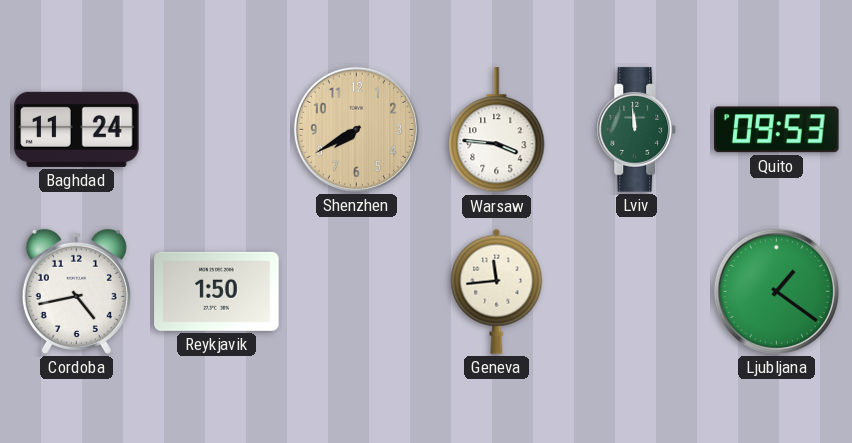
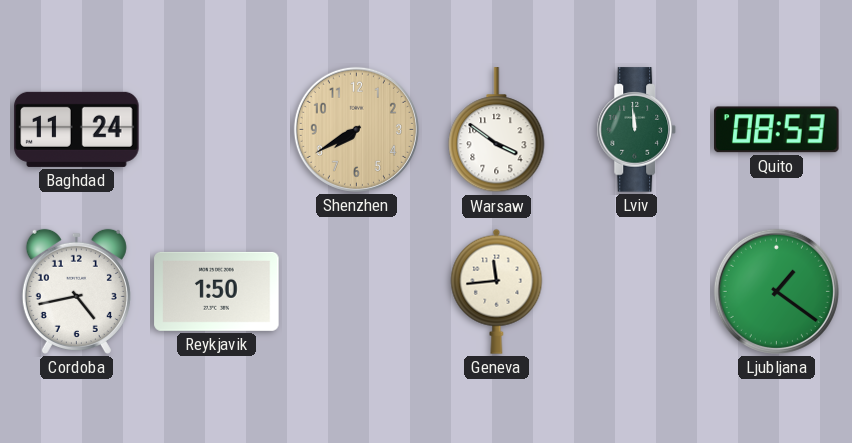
Warsaw: 3:46 -> 3:51 (497, 130)
Quito: 09:53 -> 08:53 (777, 130)
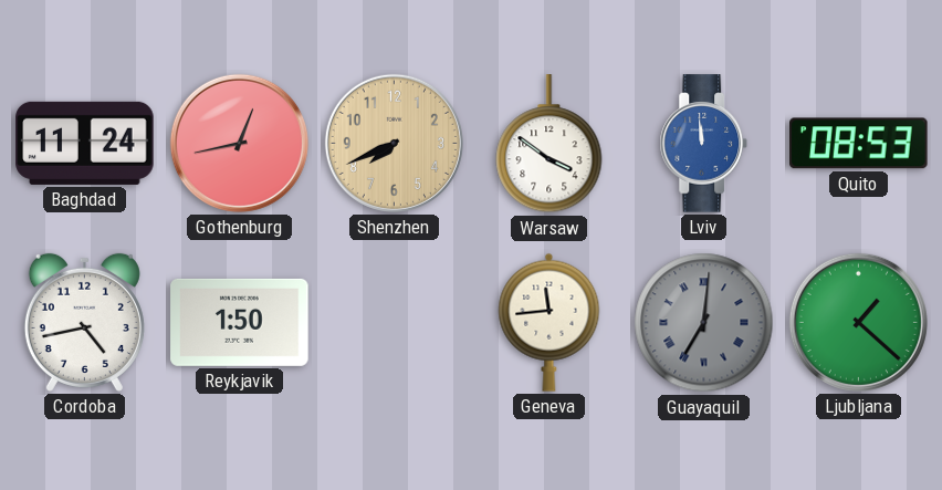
Gothenburg: none -> 12:43 (239, 143)
Shenzhen: 7:40 -> 7:41 (394, 143)
Lviv dial: green -> blue (704, 144)
Guayaquil: none -> 7:01 (704, 323)
Ljubljana: 1:21 -> 1:22 (858, 322)
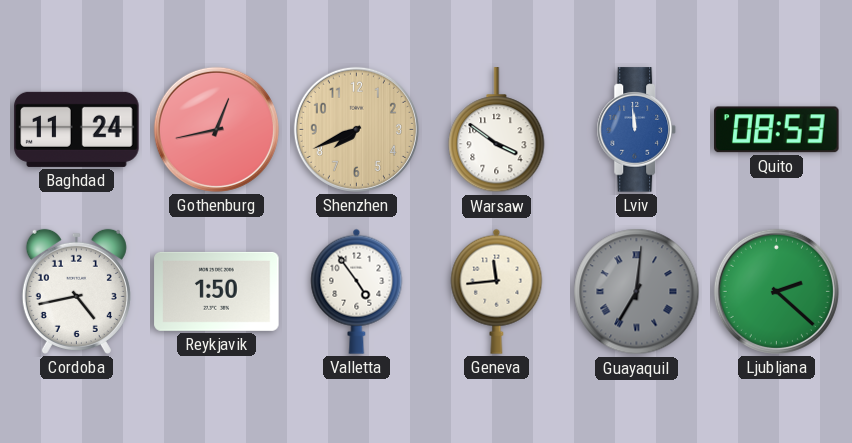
Valletta: none -> 4:54 (357, 291)
Ljubljana: 1:22 -> 2:22 (776, 291)
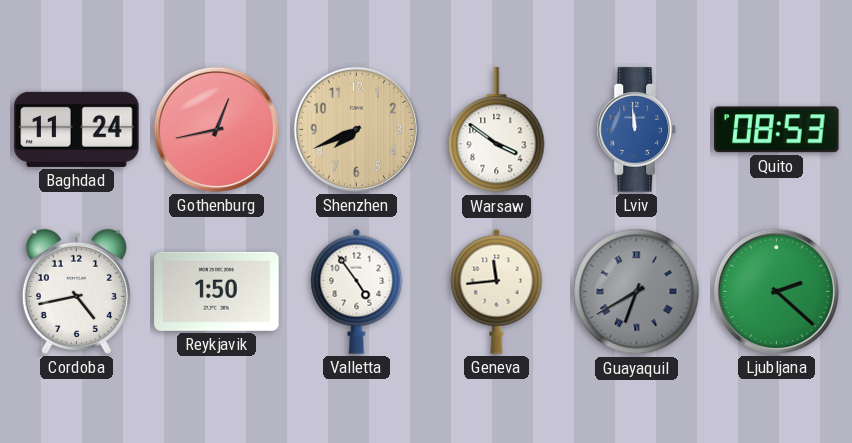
Guayaquil: 7:01 -> 6:40 (637, 292)
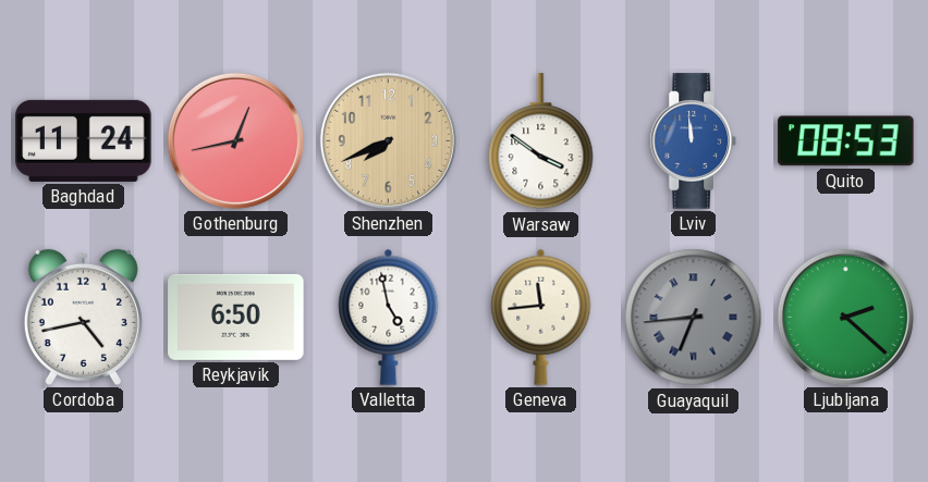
Reykjavik: 1:50 -> 6:50 (236, 317)
Valletta: 4:54 -> 4:58 (389, 317)
Guayaquil: 6:40 -> 6:44 (694, 318)
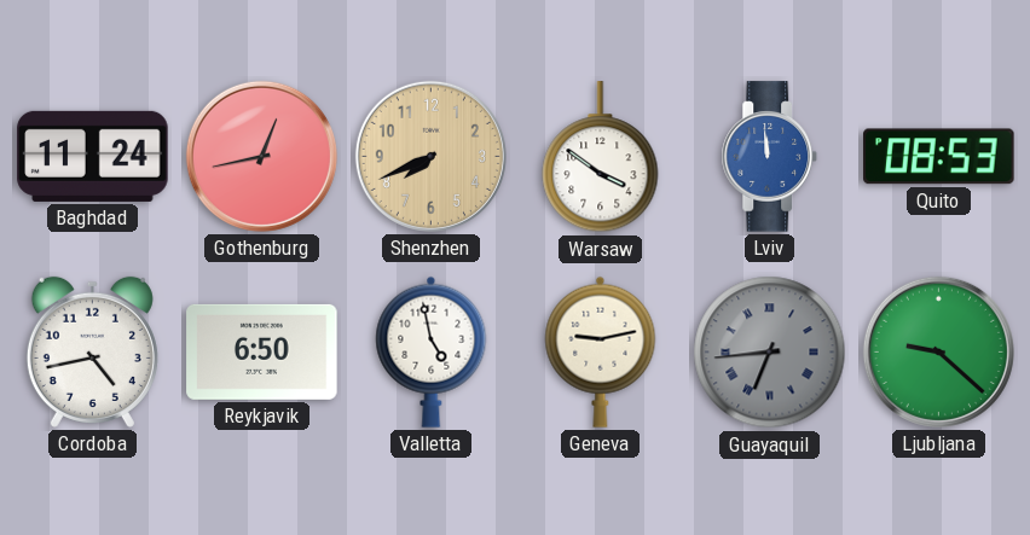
Geneva: 11:44 -> 9:13 (601, 351)
Ljubljana: 2:22 -> 9:22 (938, 351)
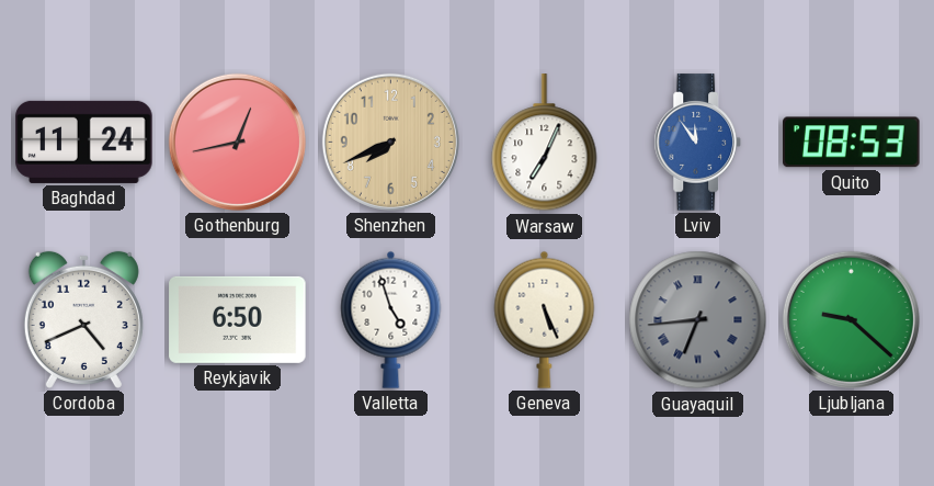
Warsaw: 3:51 -> 7:04 (545, 143)
Lviv: 11:59 -> 11:54 (698, 143)
Cordoba: 4:43 -> 4:41 (83, 319)
Valletta: 4:58 -> 4:57 (391, 319)
Geneva: 9:13 -> 5:26 (545, 319)
